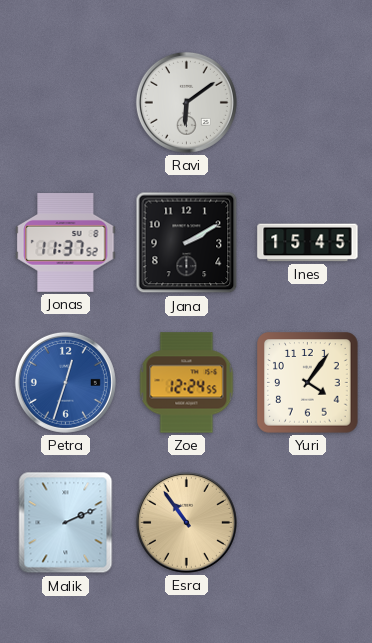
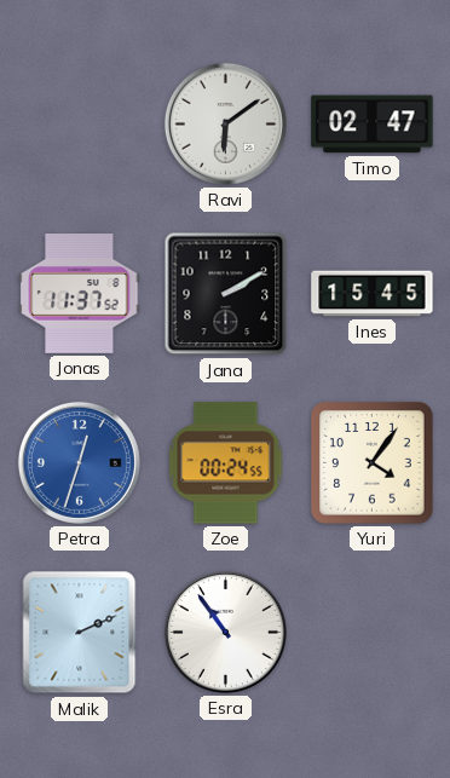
Timo: none -> 02:47 (373, 125)
Zoe: 12:24 -> 00:24 (226, 463)
Esra dial: champagne -> white (225, 632)
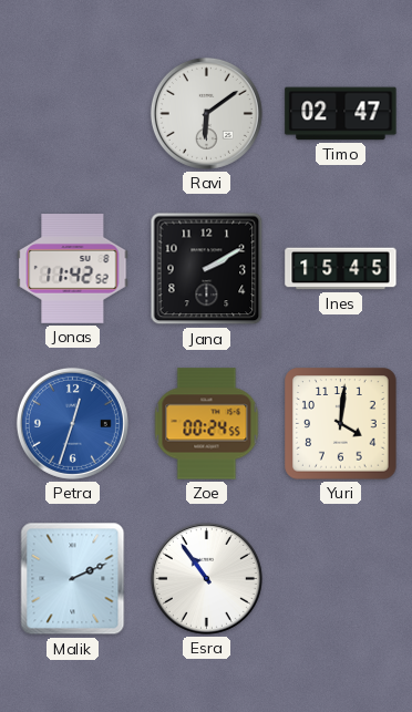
Jonas: 11:37 -> 11:42 (73, 269)
Yuri: 4:06 -> 4:01 (341, 424)
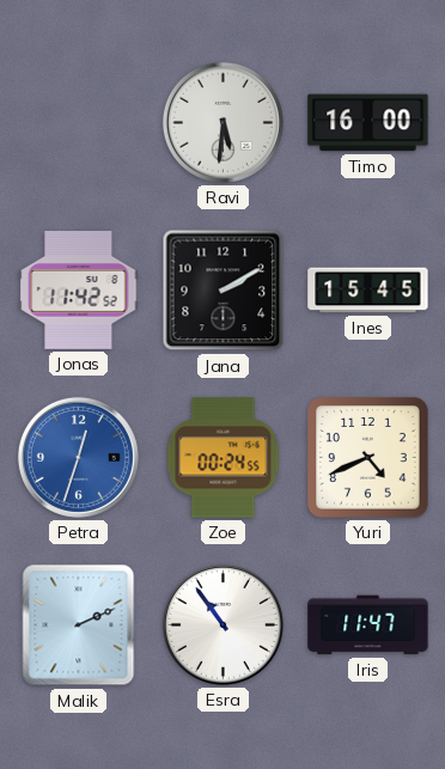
Ravi: 6:09 -> 5:31 (222, 122)
Timo: 02:47 -> 16:00 (368, 123)
Yuri: 4:01 -> 4:41 (368, 458)
Iris: none -> 11:47 (368, 625)
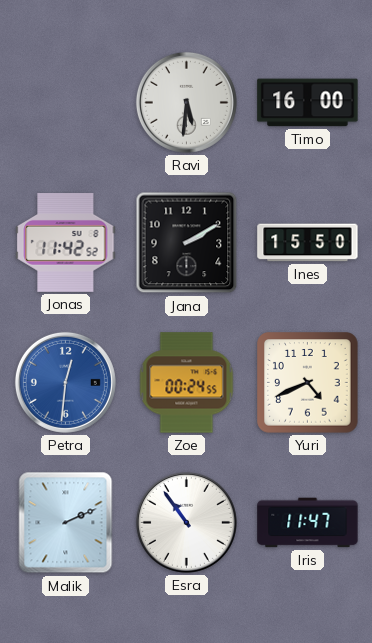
Ines: 15:45 -> 15:50 (308, 243)
Petra: 12:33 -> 12:31 (65, 382)
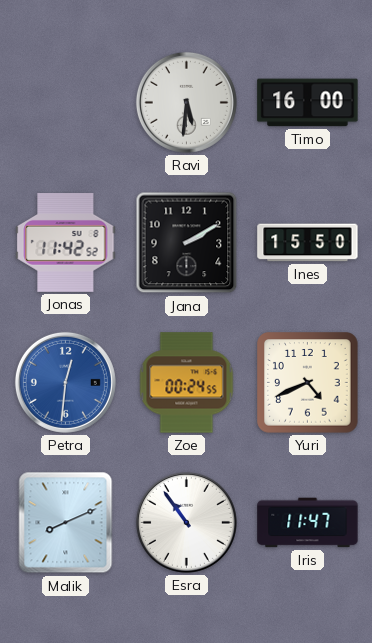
Malik: 2:11 -> 8:11 (66, 523)
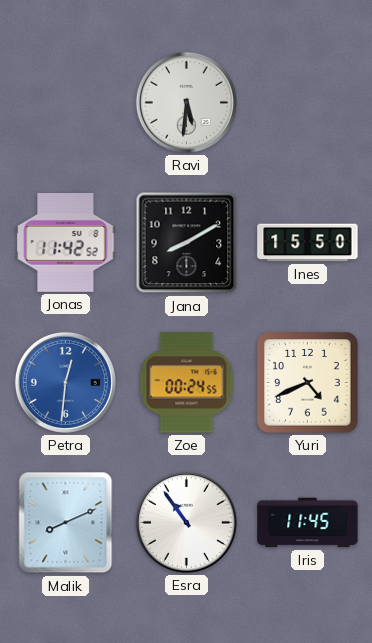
Timo: 16:00 -> none (308, 103)
Jana: 2:10 -> 8:10 (187, 243)
Iris: 11:47 -> 11:45 (308, 523)
